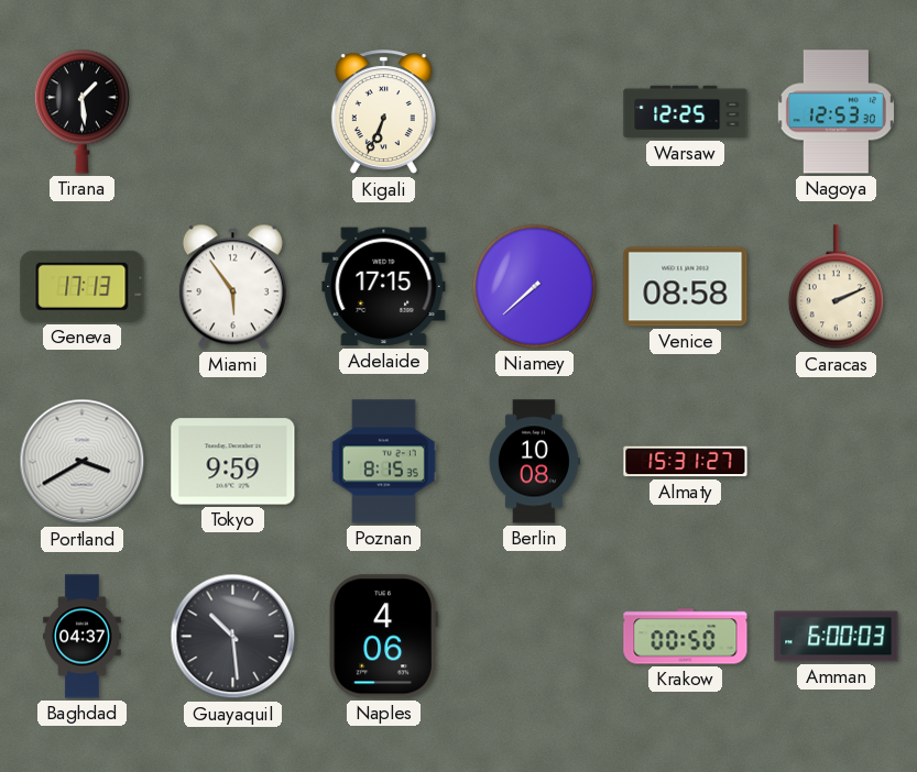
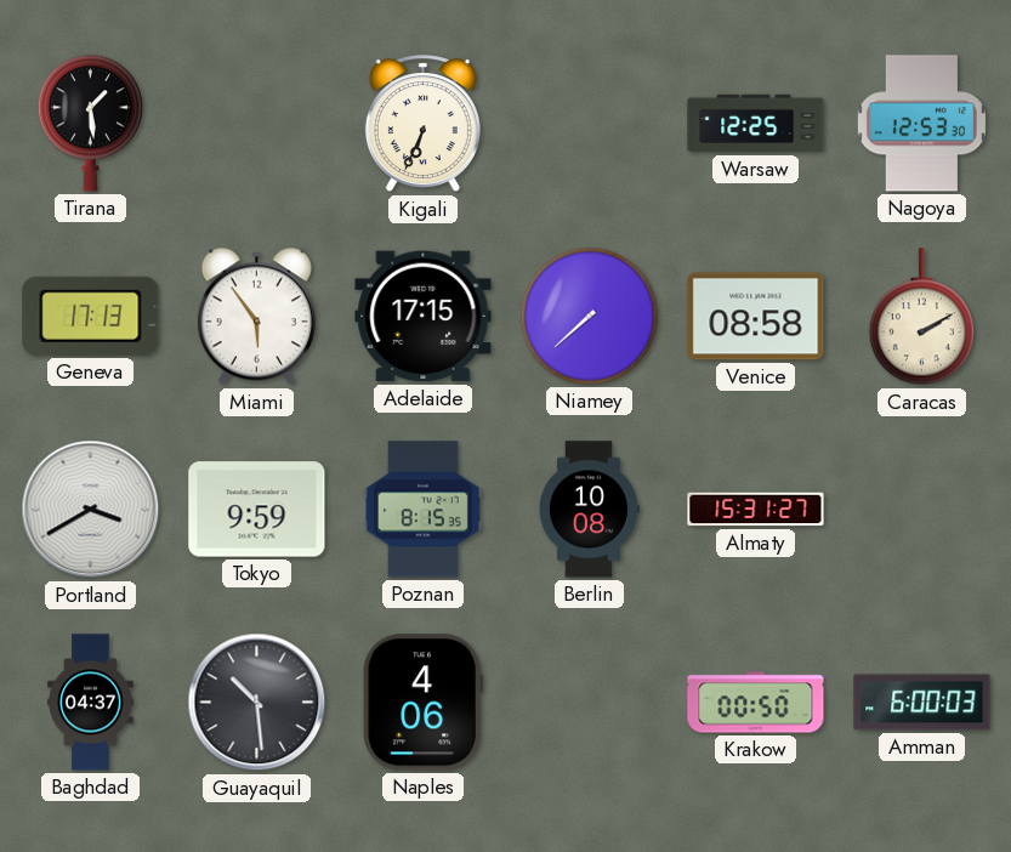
Caracas: 2:11 -> 2:10 (921, 317)
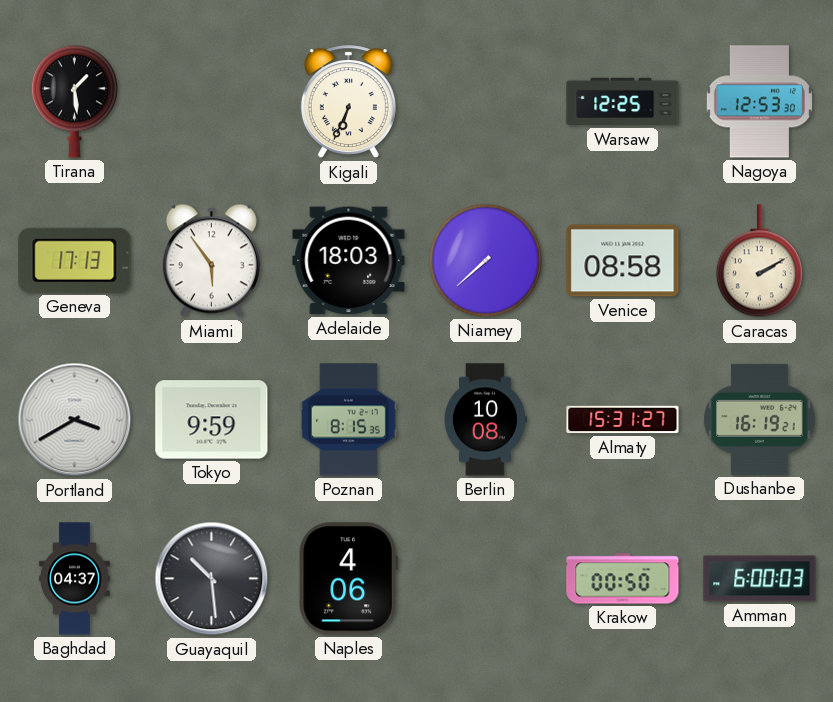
Adelaide: 17:15 -> 18:03 (349, 261)
Dushanbe: none -> 16:19 (760, 419)
